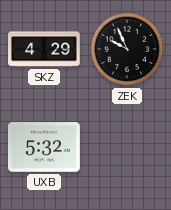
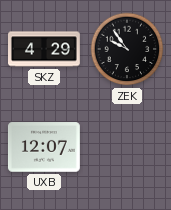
ZEK: 9:56 -> 9:54 (127, 49)
UXB: 5:32 -> 12:07 (44, 147)
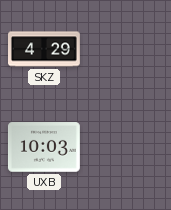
ZEK: 9:54 -> none (127, 49)
UXB: 12:07 -> 10:03 (44, 147)
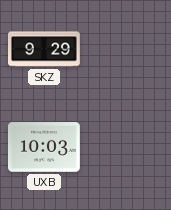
SKZ: 4:29 -> 9:29 (45, 49)
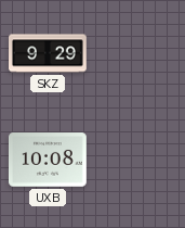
UXB: 10:03 -> 10:08 (48, 160)
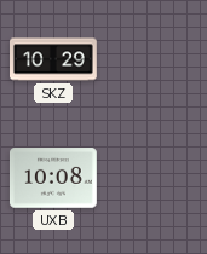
SKZ: 9:29 -> 10:29 (54, 59)
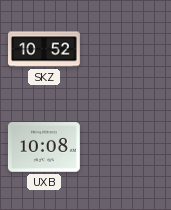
SKZ: 10:29 -> 10:52 (45, 49)
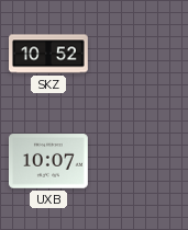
UXB: 10:08 -> 10:07 (48, 161)
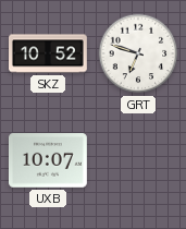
GRT: none -> 6:48 (138, 53)
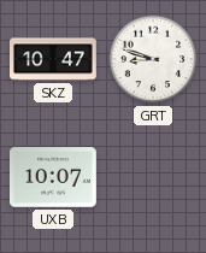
SKZ: 10:52 -> 10:47 (54, 59)
GRT: 6:48 -> 8:48 (153, 59)
